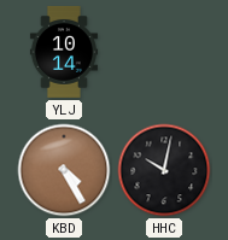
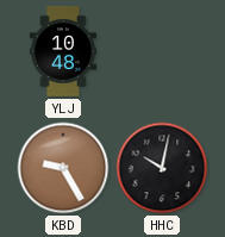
YLJ: 10:14 -> 10:48 (63, 51)
KBD: 4:25 -> 9:25 (63, 168)
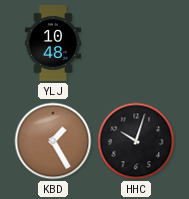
KBD: 9:25 -> 1:25 (53, 141)
HHC: 10:02 -> 10:03 (136, 141)
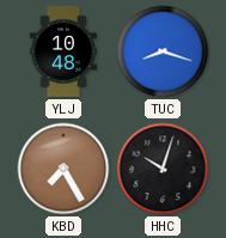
TUC: none -> 8:18 (163, 51)
KBD: 1:25 -> 7:25 (63, 169)
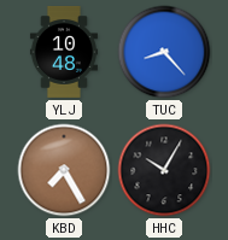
TUC: 8:18 -> 8:23 (164, 52)
HHC: 10:03 -> 10:05 (164, 170)
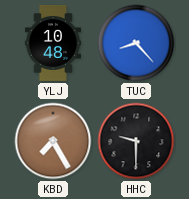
HHC: 10:05 -> 9:30 (136, 141)
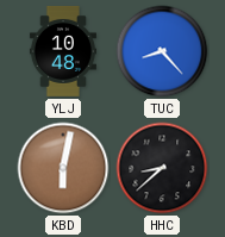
KBD: 7:25 -> 6:02 (63, 168)
HHC: 9:30 -> 8:38 (162, 168)
